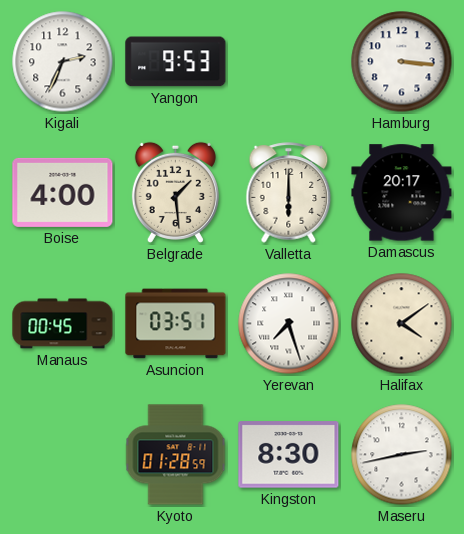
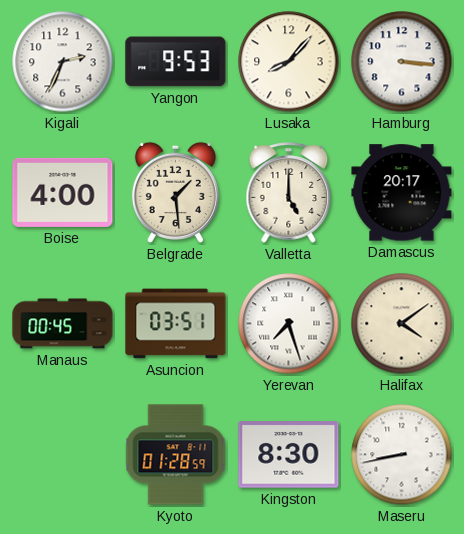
Lusaka: none -> 8:07 (289, 62)
Valletta: 6:00 -> 5:00 (289, 193)
Maseru: 2:43 -> 8:43 (402, 455)
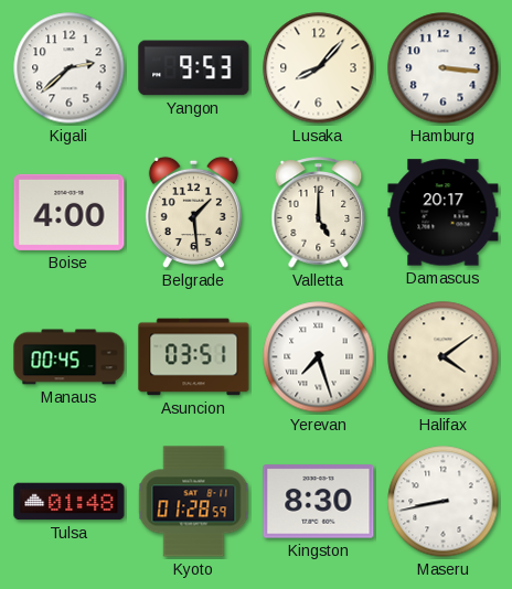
Kigali: 2:34 -> 2:38 (70, 68)
Tulsa: none -> 01:48 (70, 502)
